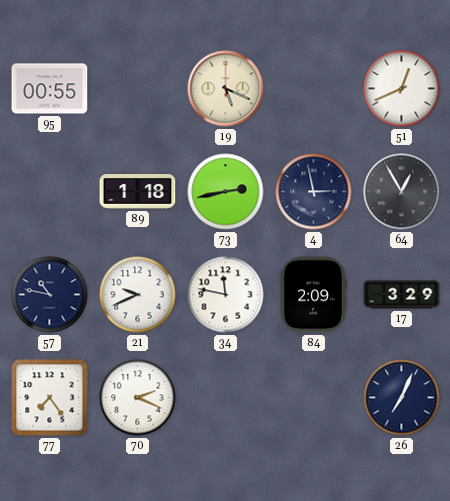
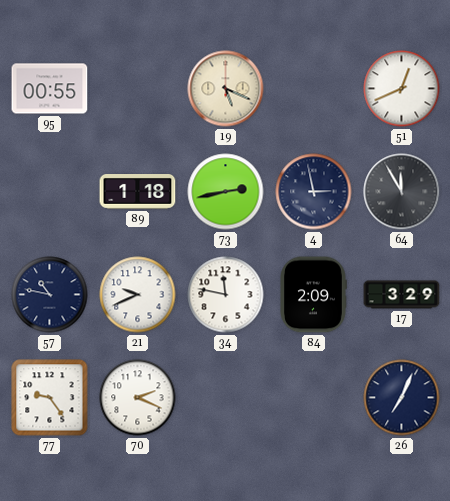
64: 12:55 -> 11:55 (402, 192)
77: 7:24 -> 9:24 (50, 398)
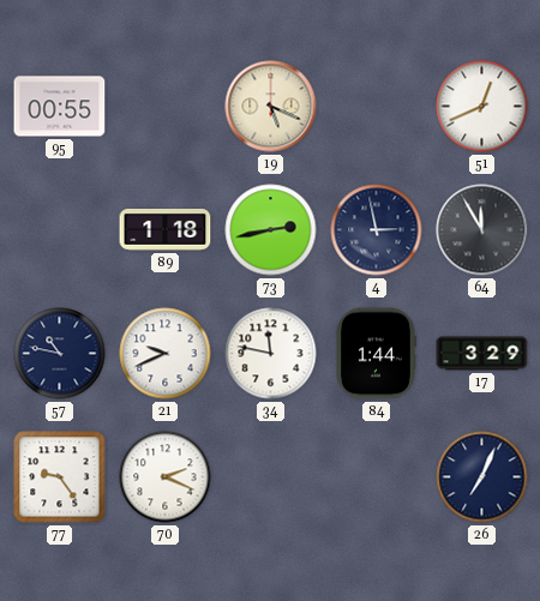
84: 2:09 -> 1:44 (376, 354)
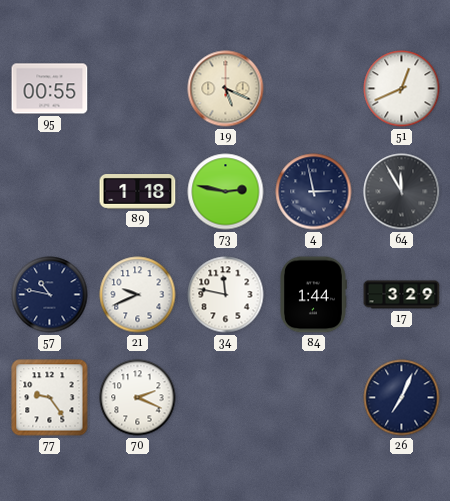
73: 2:43 -> 2:47 (226, 192)
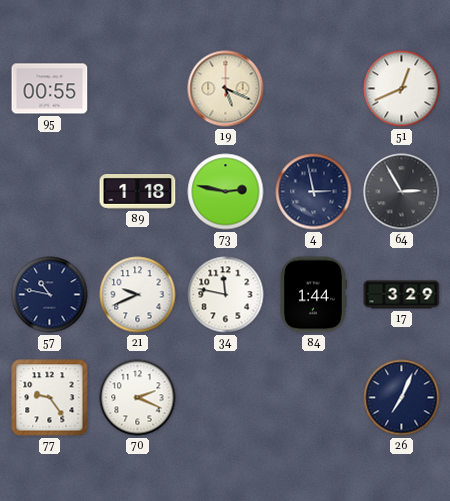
64: 11:55 -> 2:55 (402, 192)
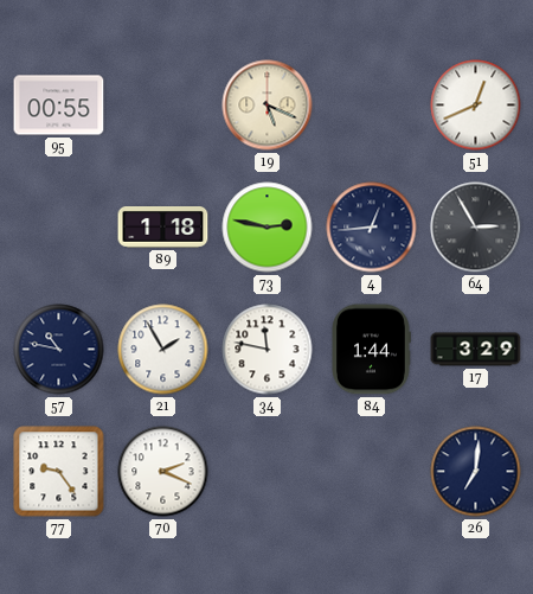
4: 2:58 -> 12:44 (372, 228)
21: 9:41 -> 1:55 (163, 350)
26: 7:04 -> 7:01 (476, 472)
